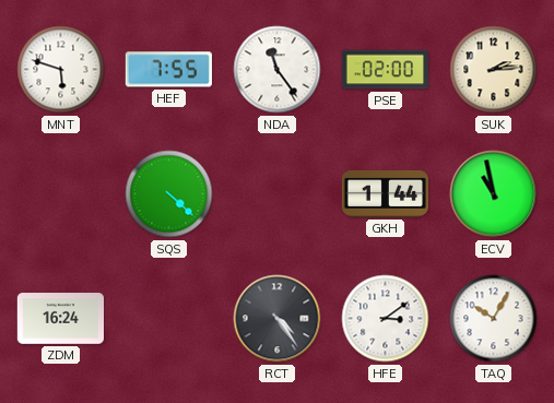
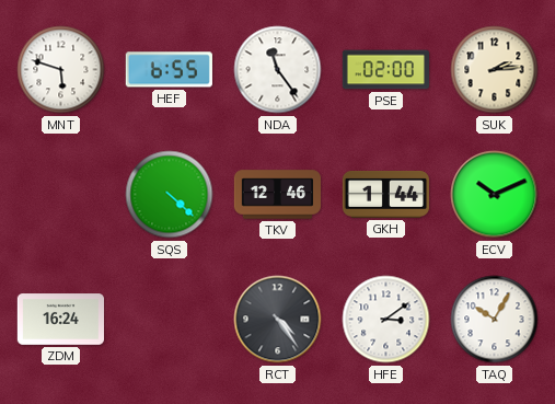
HEF: 7:55 -> 6:55 (169, 70)
TKV: none -> 12:46 (277, 195)
ECV: 10:58 -> 10:11 (495, 195)
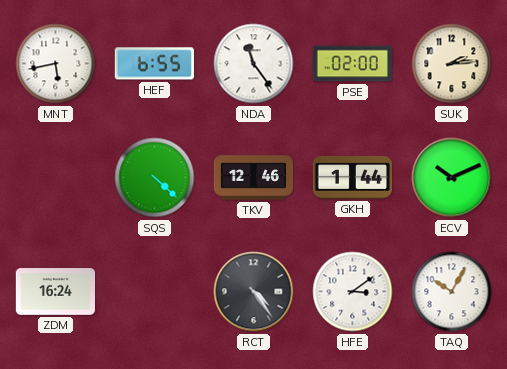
MNT: 5:48 -> 5:43 (56, 64)
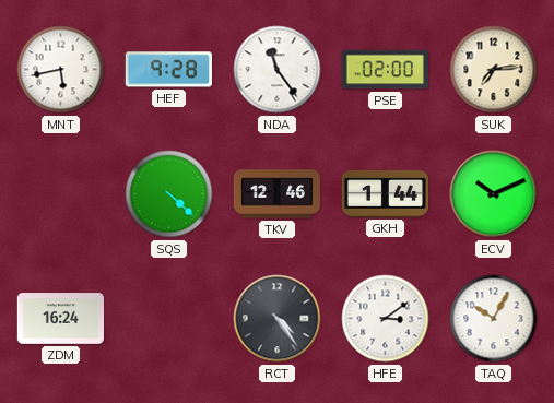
HEF: 6:55 -> 9:28 (168, 70)
SUK: 2:14 -> 7:14 (494, 70)
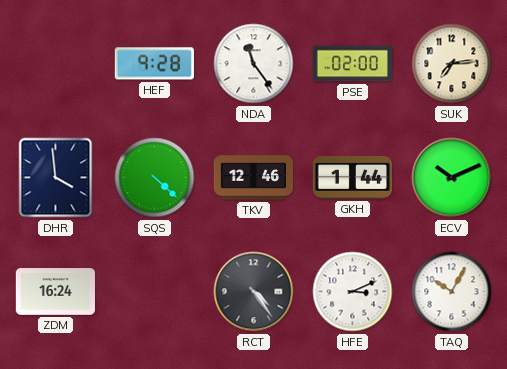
MNT: 5:43 -> none (61, 70)
DHR: none -> 3:59 (56, 178)
HFE: 3:09 -> 3:11 (353, 292)
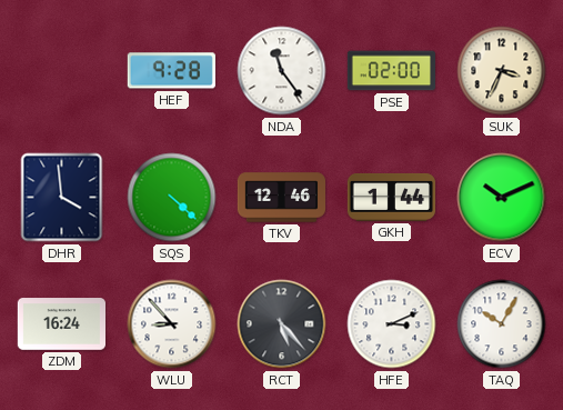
SUK: 7:14 -> 3:34 (502, 71)
WLU: none -> 8:53 (172, 324)
RCT: 4:24 -> 5:23 (282, 324)
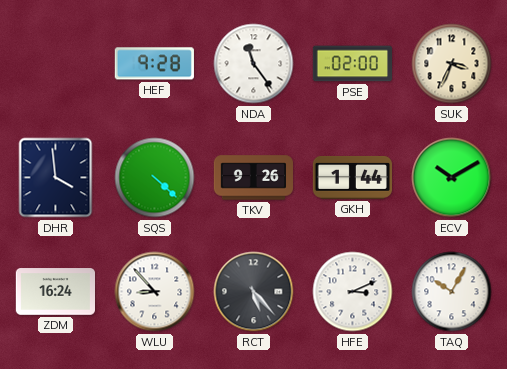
TKV: 12:46 -> 9:26 (253, 178)
ECV: 10:11 -> 10:10 (452, 178)
